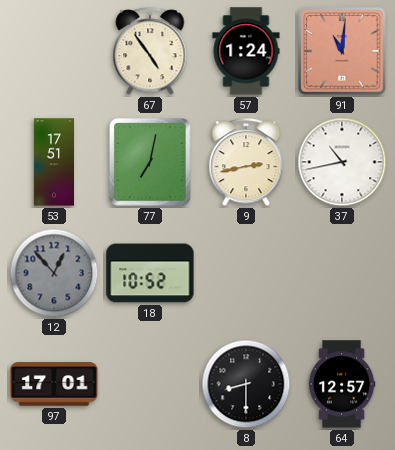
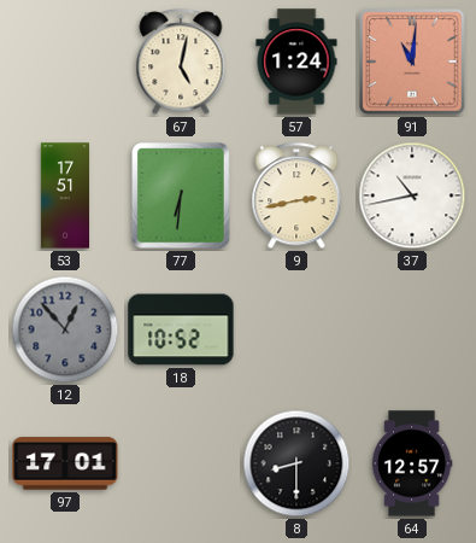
67: 4:54 -> 5:02 (181, 63)
77: 7:02 -> 6:31 (181, 195)
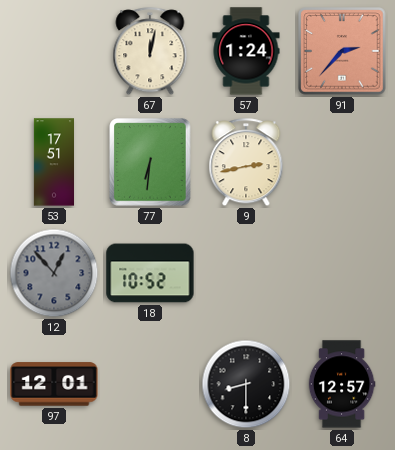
67: 5:02 -> 12:02 (150, 52)
91: 11:01 -> 2:37 (342, 51)
37: 10:43 -> none (412, 195)
97: 17:01 -> 12:01 (54, 384)
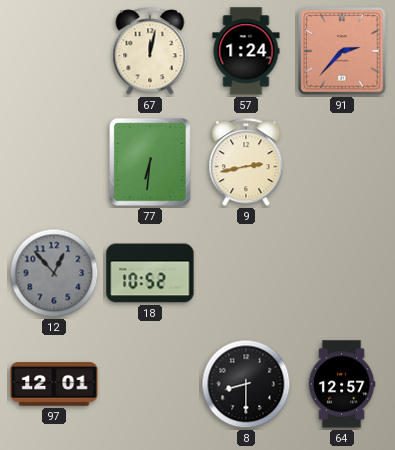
53: 17:51 -> none (53, 162)
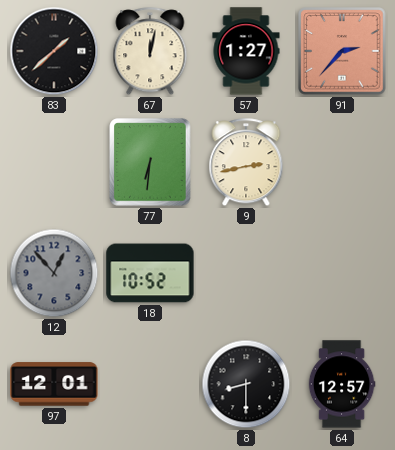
83: none -> 1:38 (54, 51)
57: 1:24 -> 1:27 (246, 51)
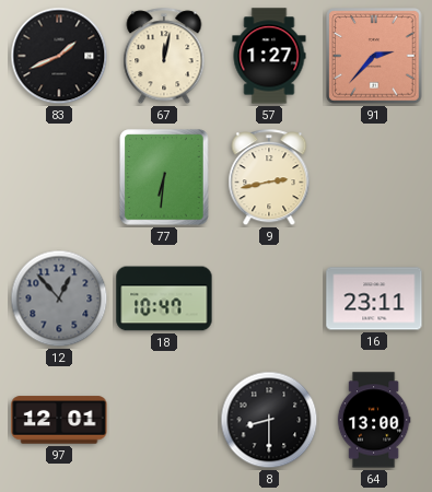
83: 1:38 -> 1:41 (59, 56)
18: 10:52 -> 10:47 (164, 298)
16: none -> 23:11 (374, 298)
64: 12:57 -> 13:00 (374, 420)
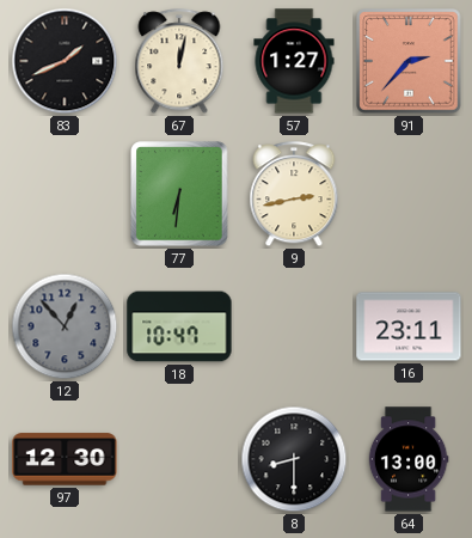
97: 12:01 -> 12:30 (65, 459)
